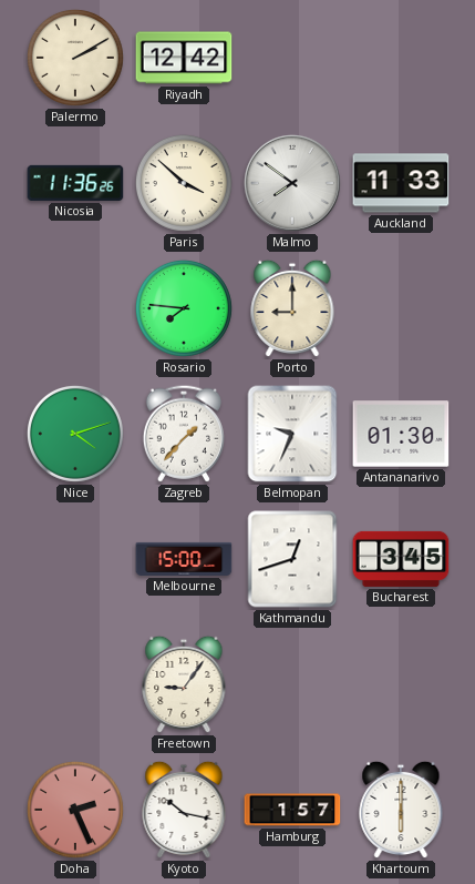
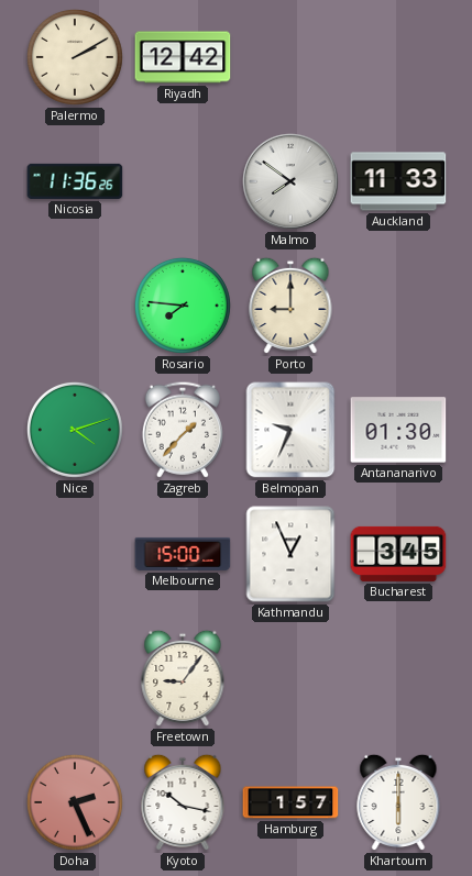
Paris: 3:52 -> none (184, 183)
Kathmandu: 12:42 -> 12:56 (290, 554)
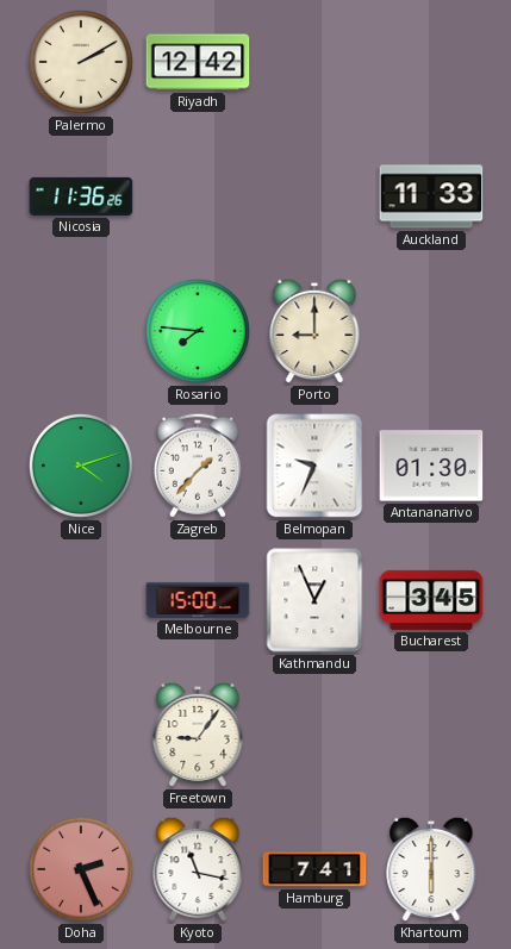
Malmo: 7:51 -> none (290, 181)
Kyoto: 10:17 -> 11:17 (198, 869)
Hamburg: 1:57 -> 7:41 (314, 869)
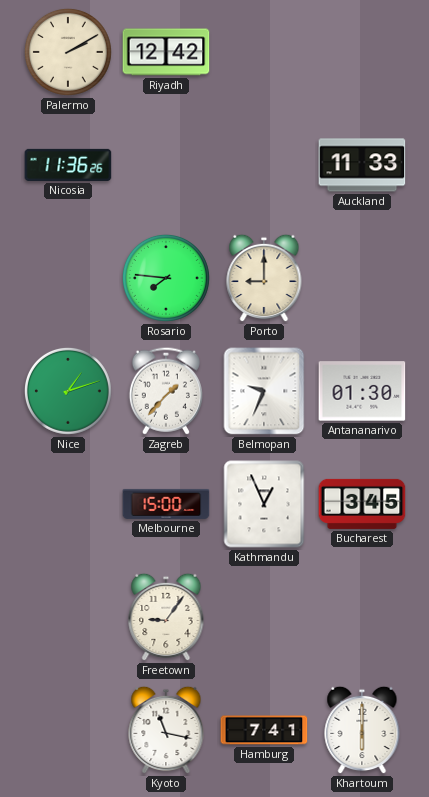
Nice: 4:12 -> 1:12 (68, 391)
Doha: 2:26 -> none (81, 869)
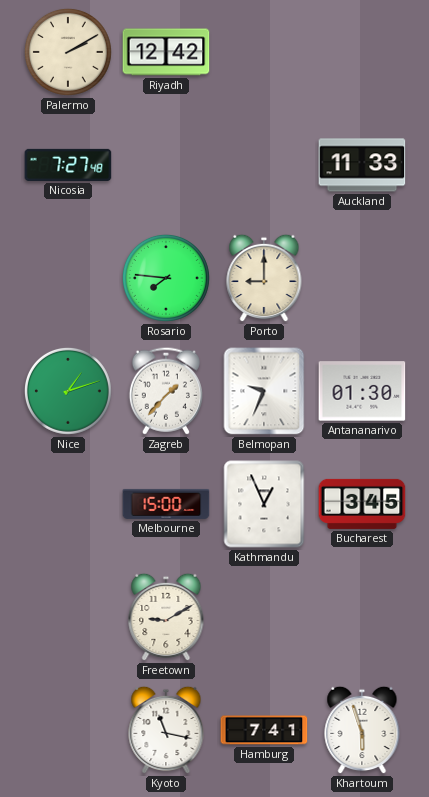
Nicosia: 11:36 -> 7:27 (68, 165)
Freetown: 9:06 -> 9:10 (166, 617)
Khartoum: 6:00 -> 5:57 (362, 730)
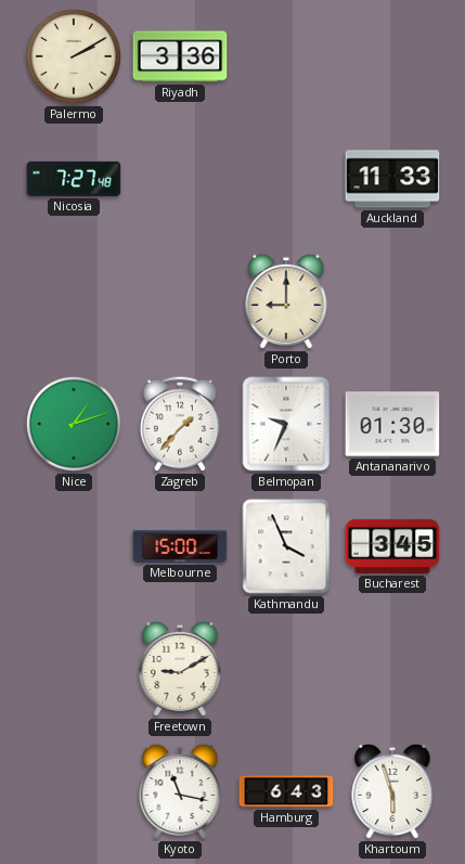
Riyadh: 12:42 -> 3:36 (180, 56)
Rosario: 7:46 -> none (166, 278)
Kathmandu: 12:56 -> 3:56 (286, 546)
Hamburg: 7:41 -> 6:43 (286, 791)
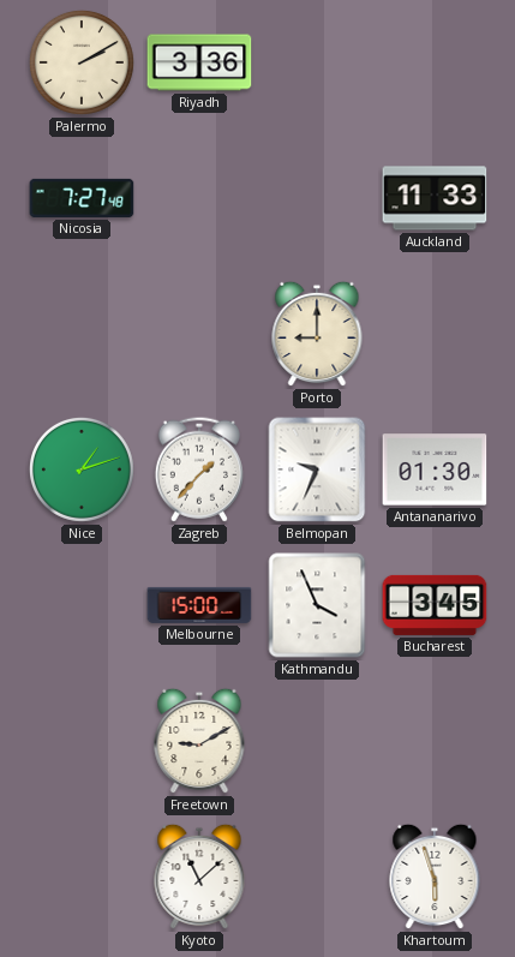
Kyoto: 11:17 -> 11:08 (199, 877)
Hamburg: 6:43 -> none (286, 791)
